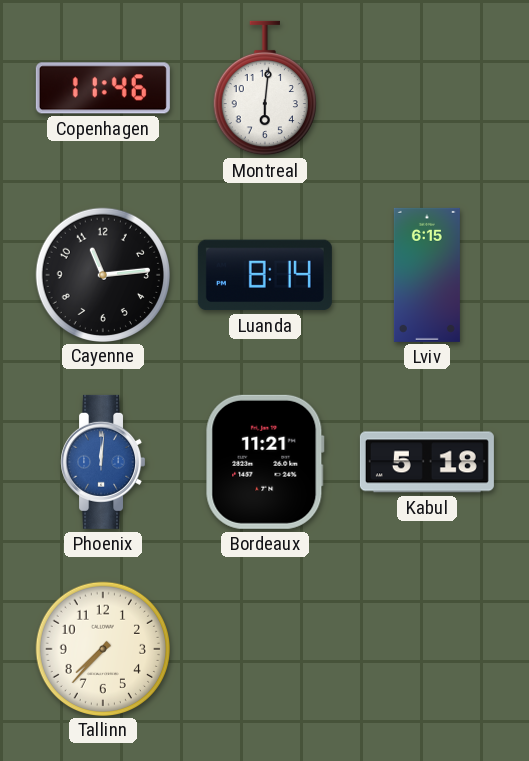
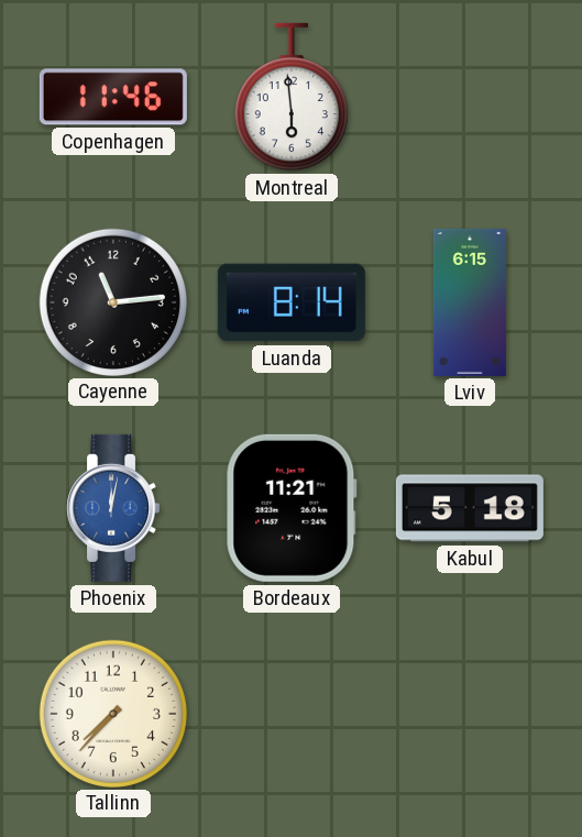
Montreal: 6:01 -> 5:59 (292, 97)
Phoenix: 12:01 -> 12:02 (113, 508)
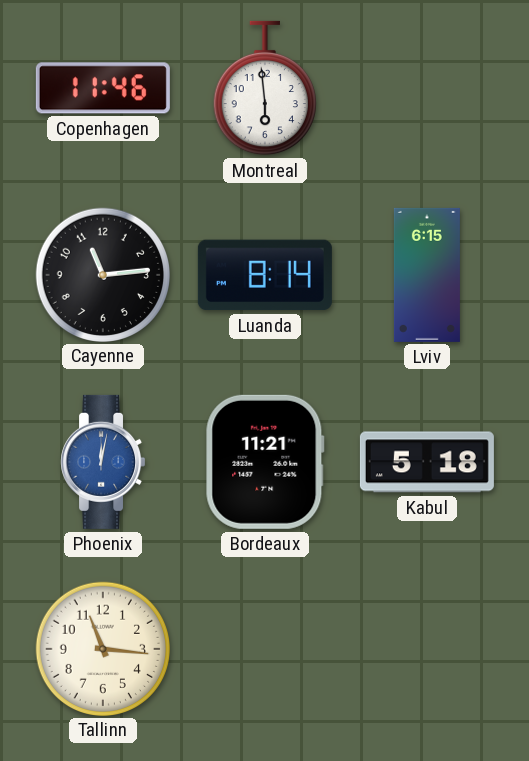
Tallinn: 7:37 -> 11:16 (102, 648)
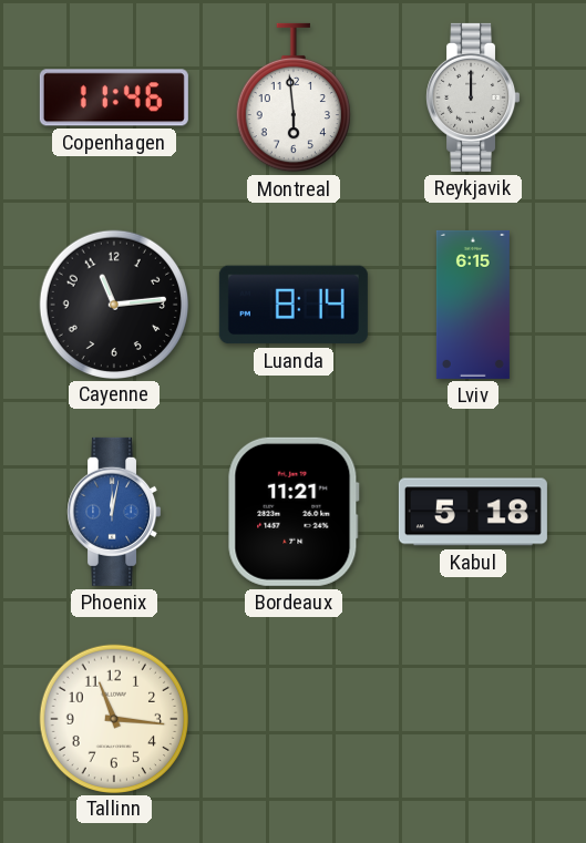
Reykjavik: none -> 12:00 (473, 97)
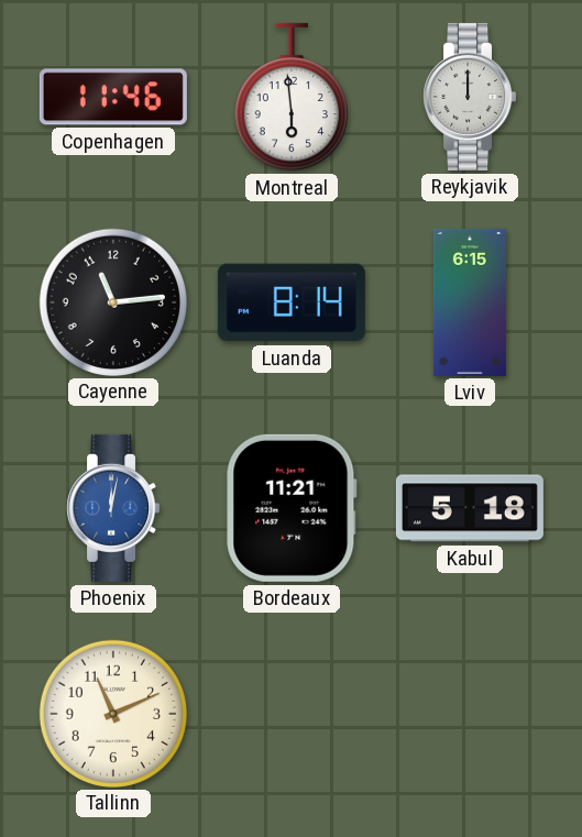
Tallinn: 11:16 -> 11:11 (112, 713)
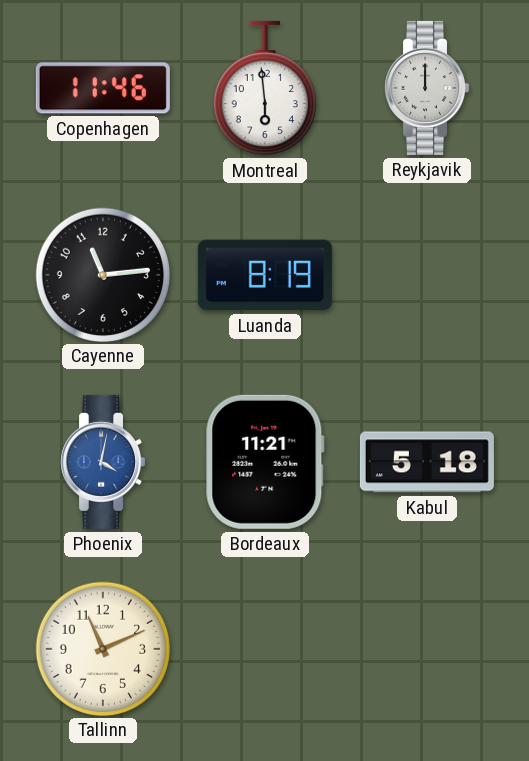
Luanda: 8:14 -> 8:19 (265, 275)
Lviv: 6:15 -> none (470, 302)
Phoenix: 12:02 -> 4:02 (103, 462)
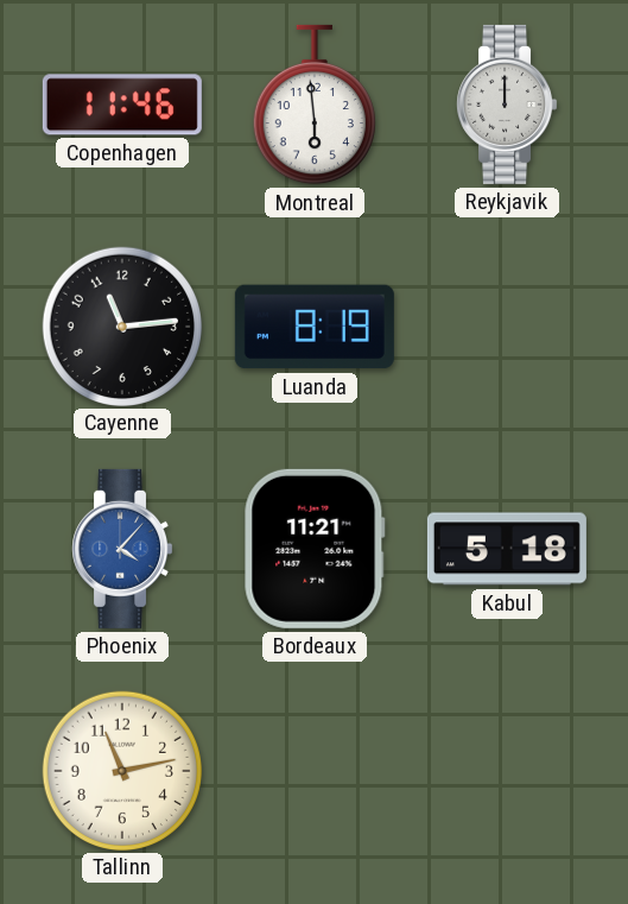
Phoenix: 4:02 -> 4:07 (122, 549)
Tallinn: 11:11 -> 11:13 (121, 770)
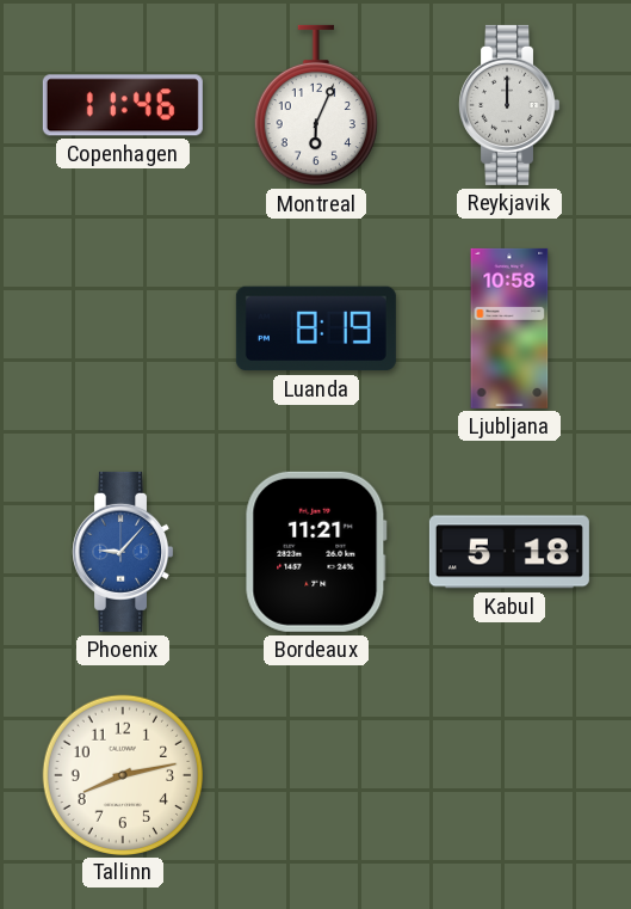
Montreal: 5:59 -> 6:04 (316, 105)
Cayenne: 11:14 -> none (121, 325)
Ljubljana: none -> 10:58 (509, 328)
Phoenix: 4:07 -> 9:07 (123, 552)
Tallinn: 11:13 -> 8:13 (122, 774)
